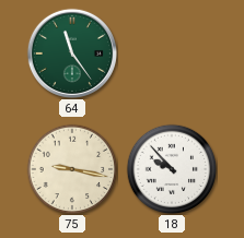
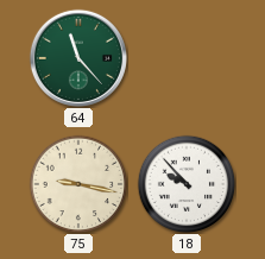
64: 11:24 -> 11:23 (78, 58)
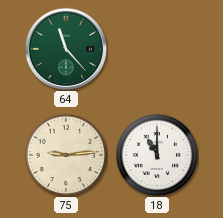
75: 9:17 -> 9:14 (66, 155)
18: 9:53 -> 11:00 (157, 155)
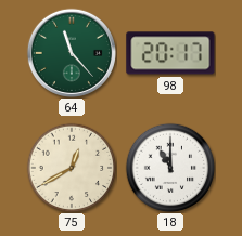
98: none -> 20:17 (170, 53)
75: 9:14 -> 12:40 (72, 168)
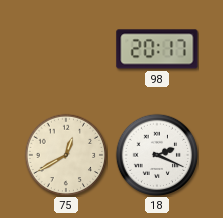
64: 11:23 -> none (72, 53)
18: 11:00 -> 2:19 (157, 155)
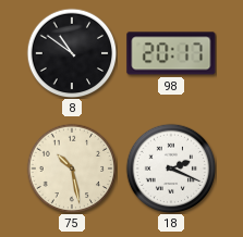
8: none -> 10:51 (72, 53)
75: 12:40 -> 10:28 (72, 169)
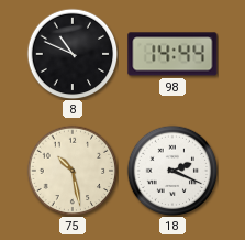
8: 10:51 -> 10:49 (73, 54)
98: 20:17 -> 14:44 (172, 54)
